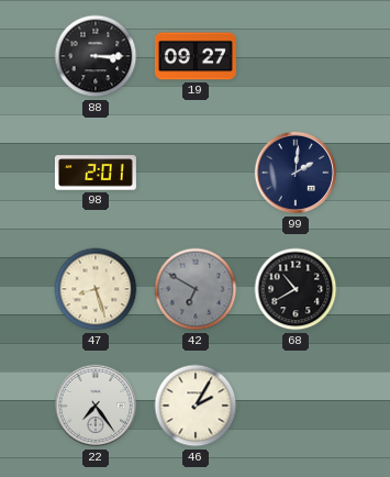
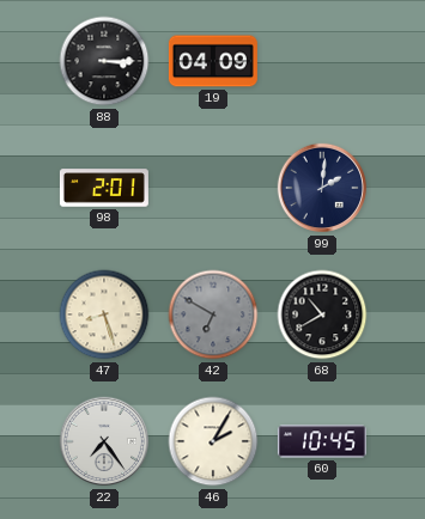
19: 09:27 -> 04:09 (213, 61)
60: none -> 10:45 (322, 441)
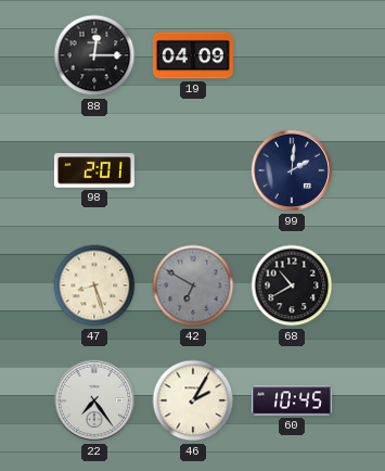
88: 3:15 -> 12:15 (94, 55)
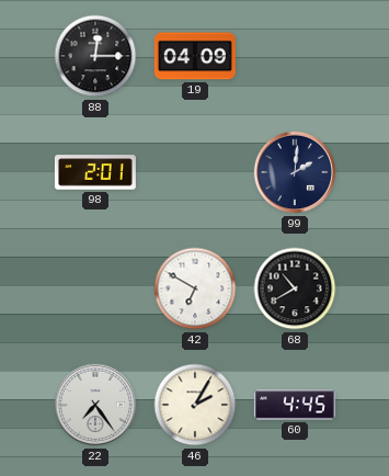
47: 8:27 -> none (94, 285)
42 dial: grey -> white (195, 288)
60: 10:45 -> 4:45 (295, 405)
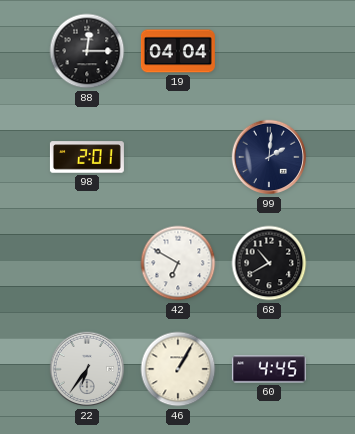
19: 04:09 -> 04:04 (178, 51)
22: 7:24 -> 6:36 (87, 369)
46: 2:05 -> 1:05 (178, 369)
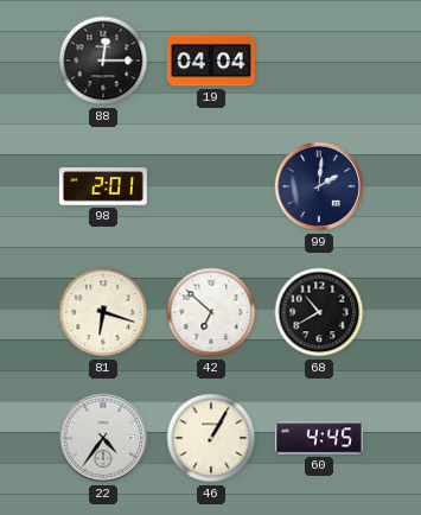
81: none -> 6:18 (103, 312)
42: 6:50 -> 6:52 (211, 312)
22: 6:36 -> 4:36 (103, 438)
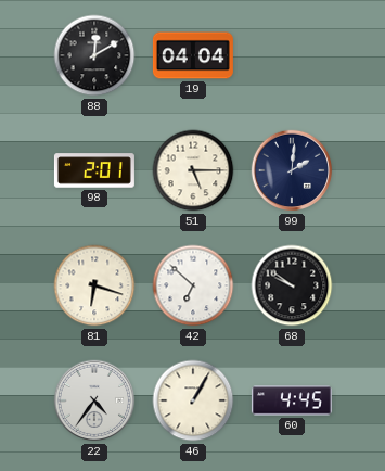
88: 12:15 -> 12:10 (94, 55)
51: none -> 5:15 (193, 170)
68: 10:40 -> 9:51 (292, 285)
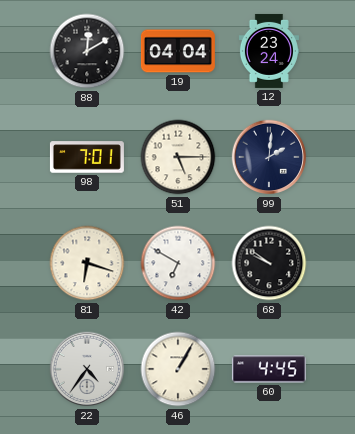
12: none -> 23:24 (269, 51)
98: 2:01 -> 7:01 (87, 157)
42: 6:52 -> 6:50 (178, 263)
